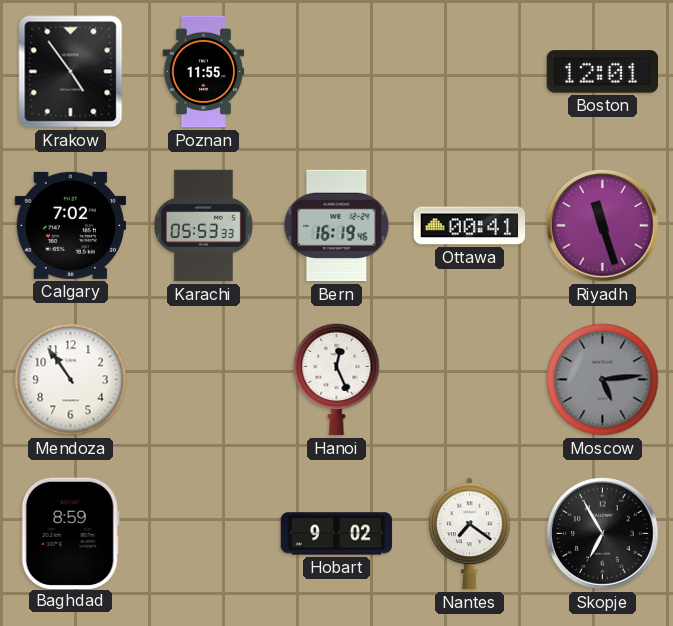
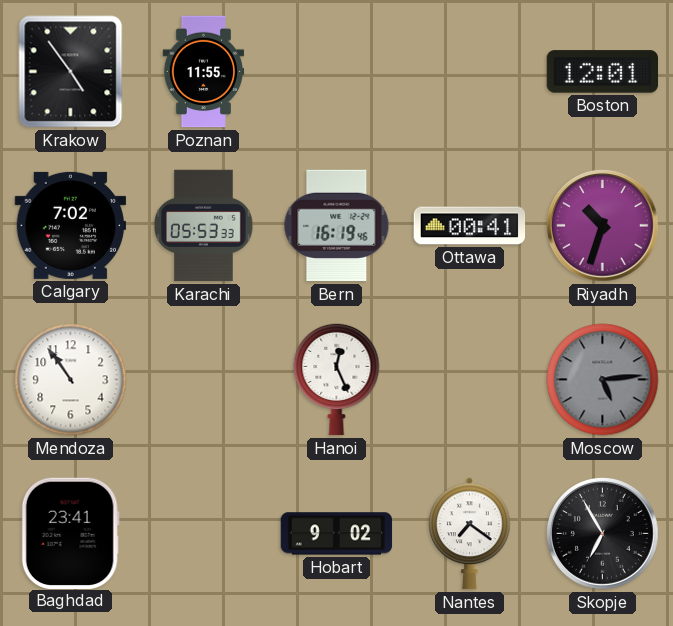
Riyadh: 11:27 -> 10:33 (603, 226)
Baghdad: 8:59 -> 23:41 (70, 533)
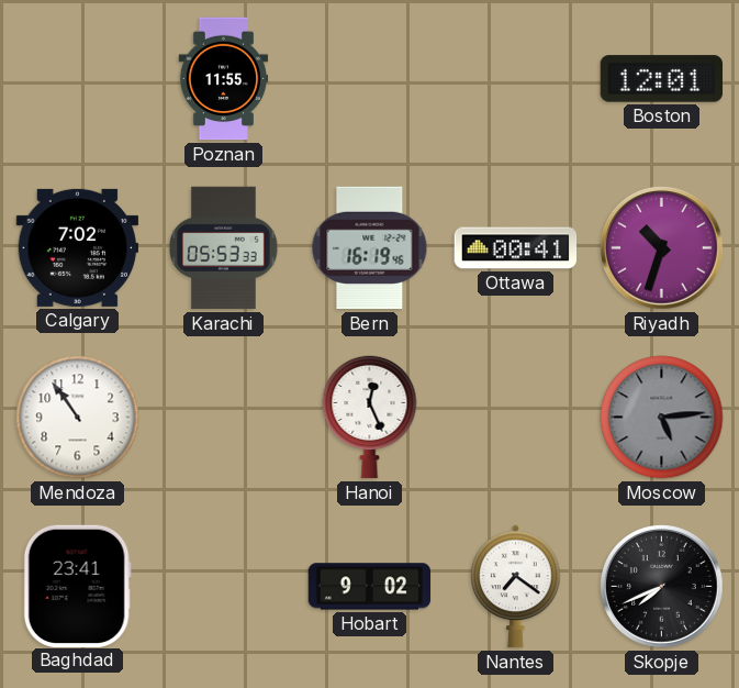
Krakow: 4:54 -> none (71, 72)
Skopje: 6:55 -> 7:41 (662, 587)
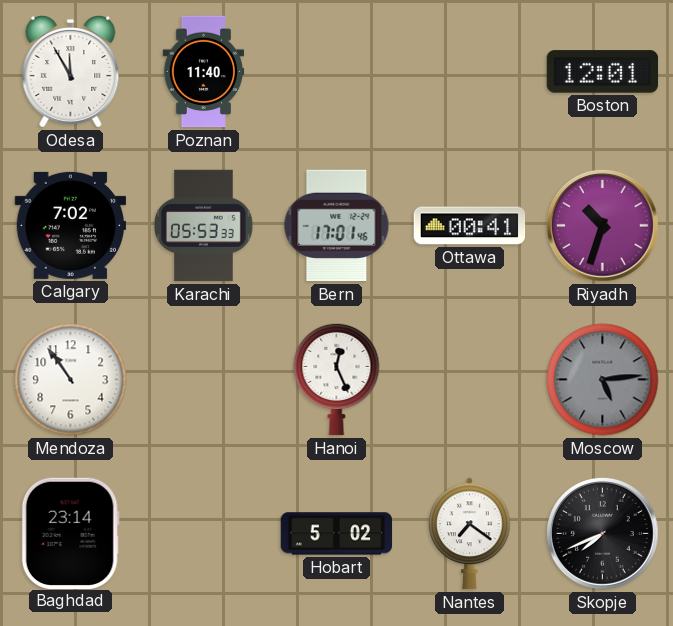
Odesa: none -> 11:55 (71, 72)
Poznan: 11:55 -> 11:40 (204, 72)
Bern: 16:19 -> 17:01 (337, 226)
Baghdad: 23:41 -> 23:14 (70, 533)
Hobart: 9:02 -> 5:02 (337, 534)
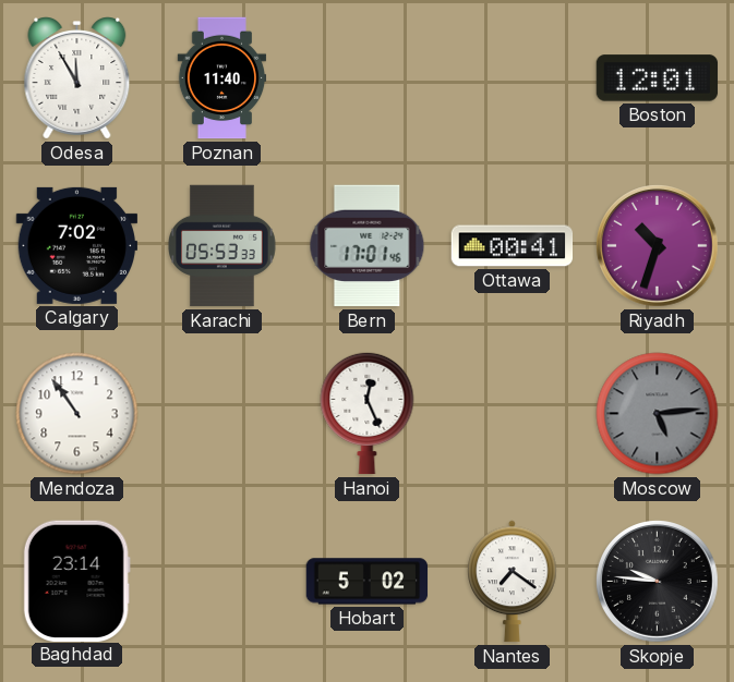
Skopje: 7:41 -> 9:46 (658, 582)
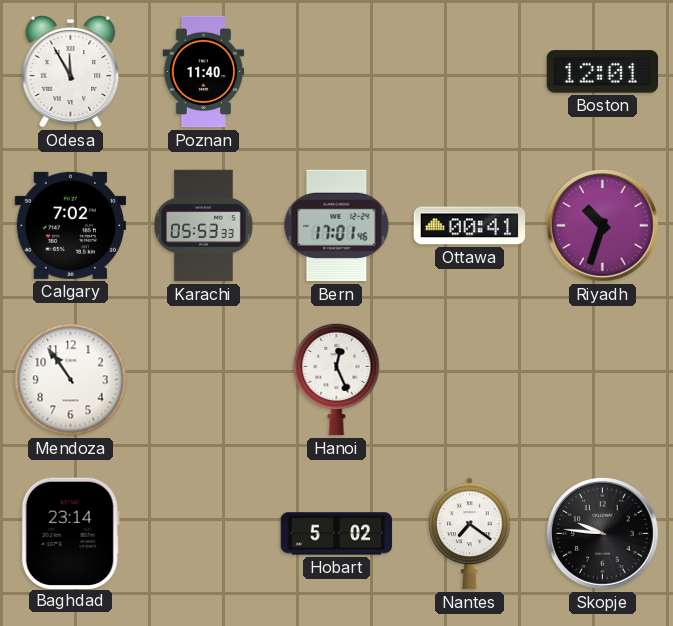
Moscow: 5:14 -> none (658, 414)
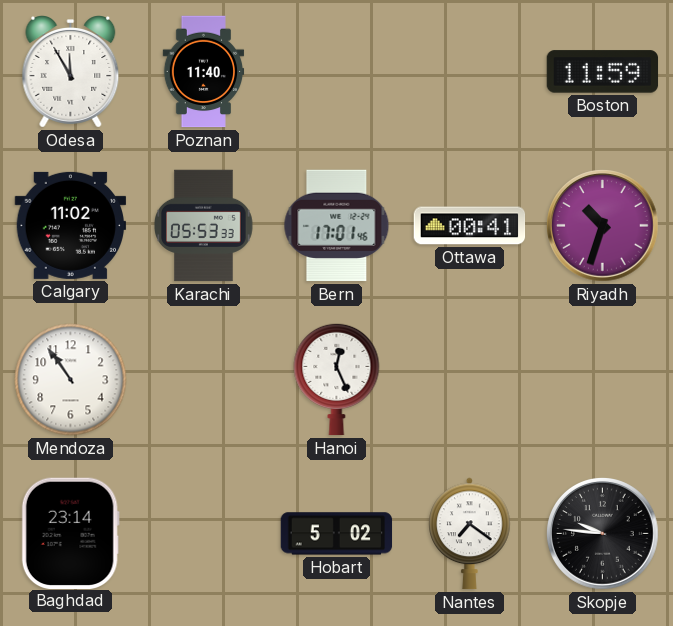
Boston: 12:01 -> 11:59 (603, 72)
Calgary: 7:02 -> 11:02 (71, 225)
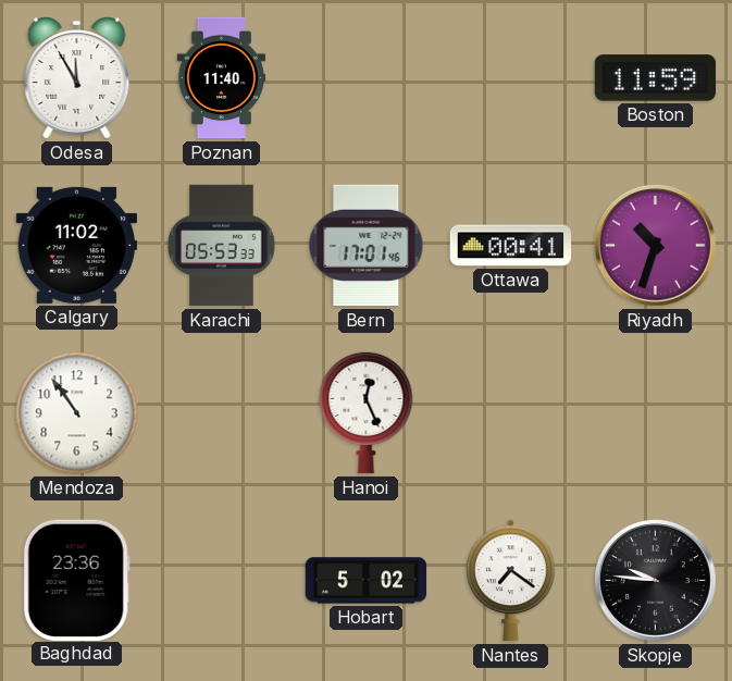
Baghdad: 23:14 -> 23:36 (76, 580)
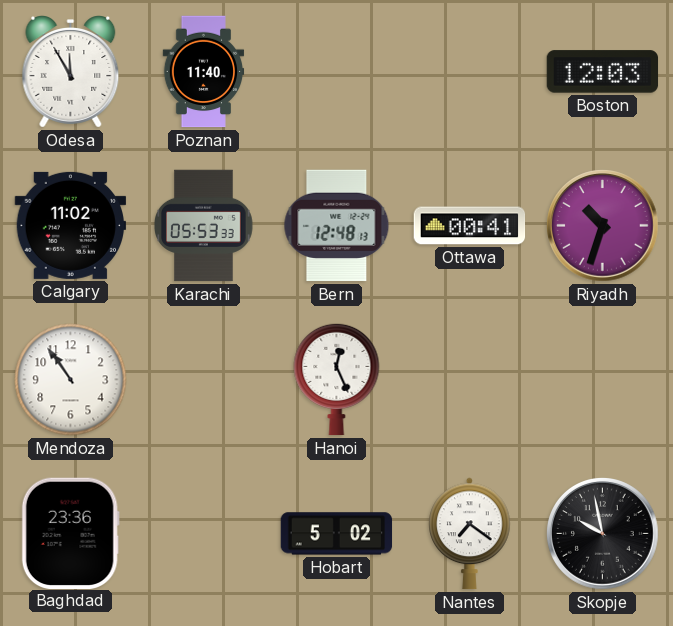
Boston: 11:59 -> 12:03 (603, 72)
Bern: 17:01 -> 12:48 (337, 226)
Skopje: 9:46 -> 9:58 (603, 534)
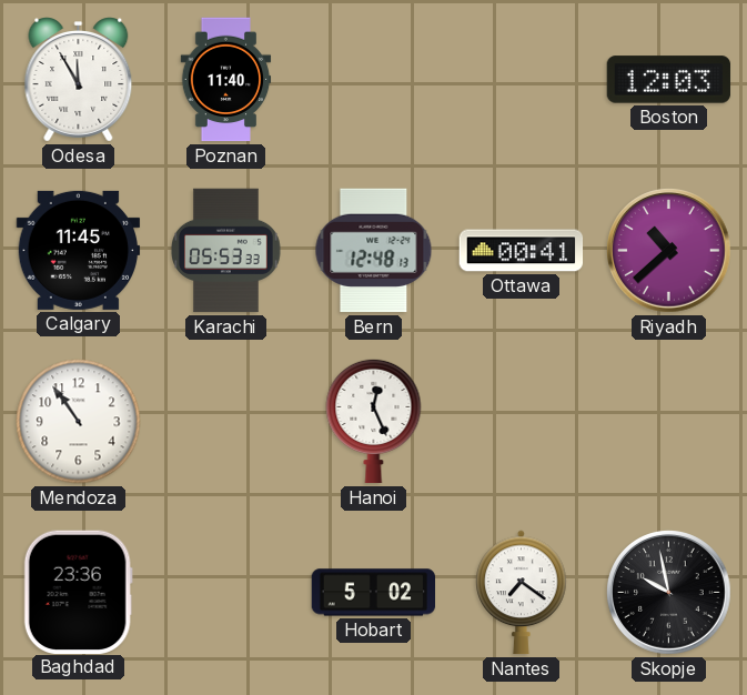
Calgary: 11:02 -> 11:45 (79, 250)
Riyadh: 10:33 -> 10:38 (669, 251)
